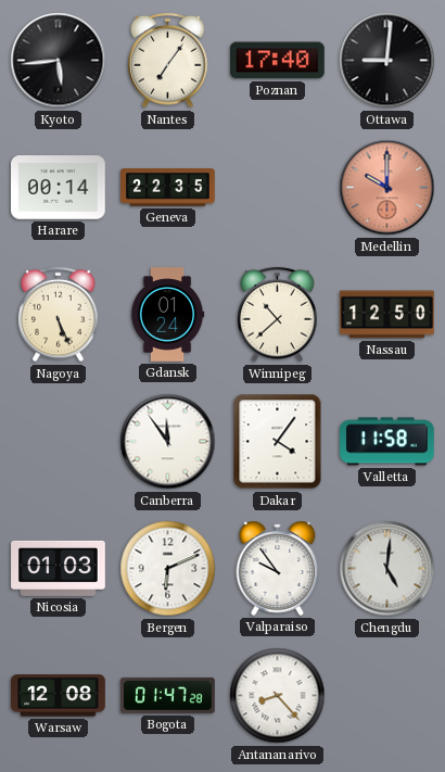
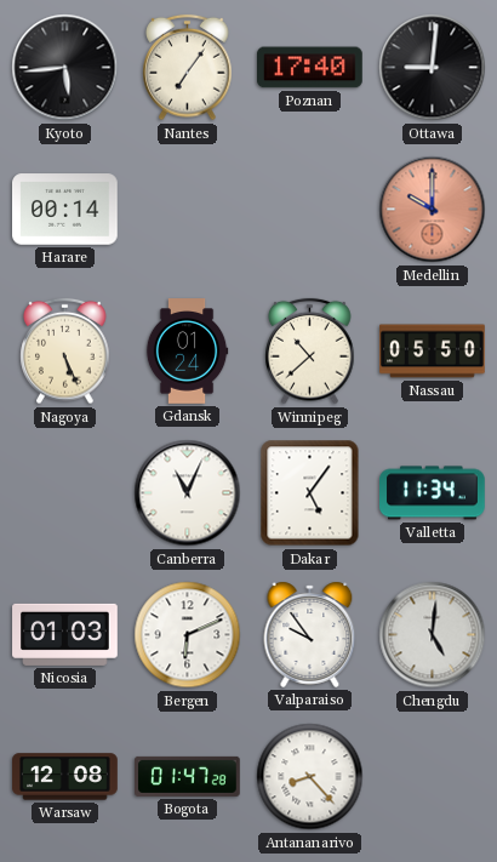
Geneva: 22:35 -> none (168, 188)
Nassau: 12:50 -> 05:50 (433, 352)
Canberra: 11:54 -> 11:04 (188, 493)
Dakar: 4:06 -> 5:06 (310, 493)
Valletta: 11:58 -> 11:34 (433, 493)
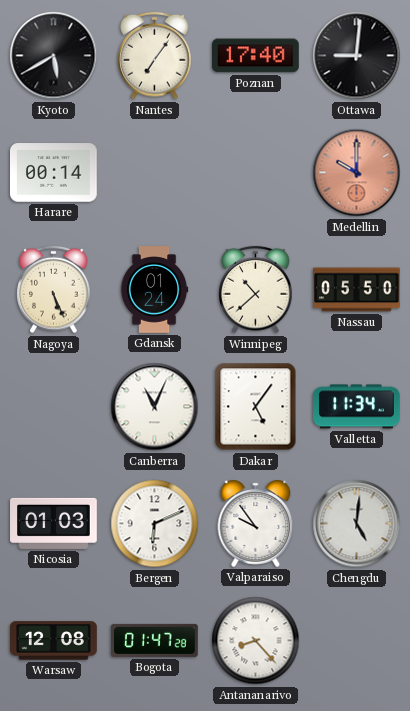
Kyoto: 5:44 -> 5:40 (54, 56)
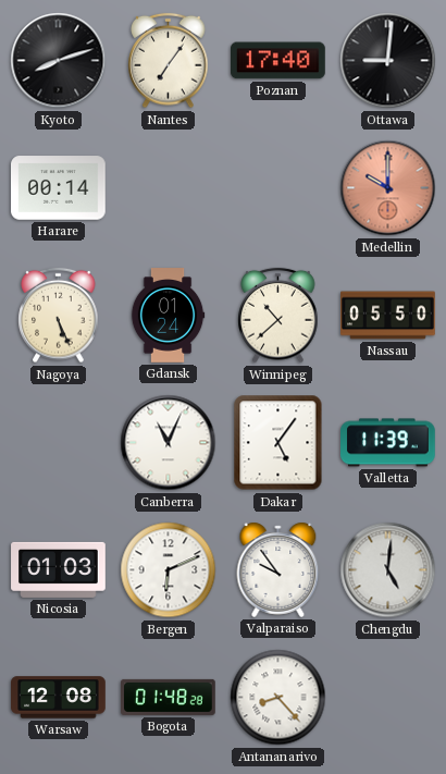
Kyoto: 5:40 -> 8:12 (59, 61)
Valletta: 11:34 -> 11:39 (388, 443)
Bogota: 01:47 -> 01:48 (169, 697)
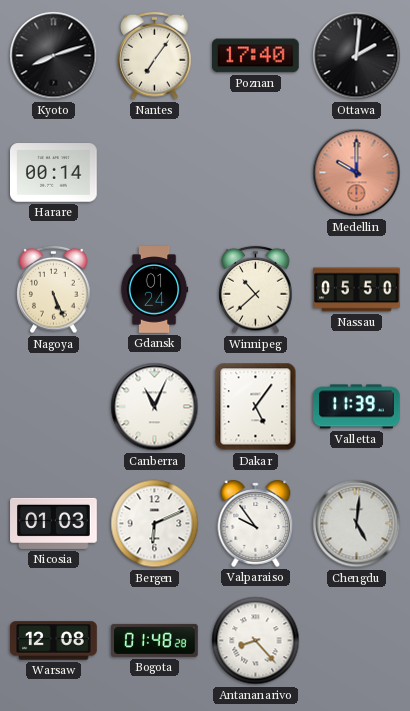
Ottawa: 9:01 -> 2:01 (357, 56)
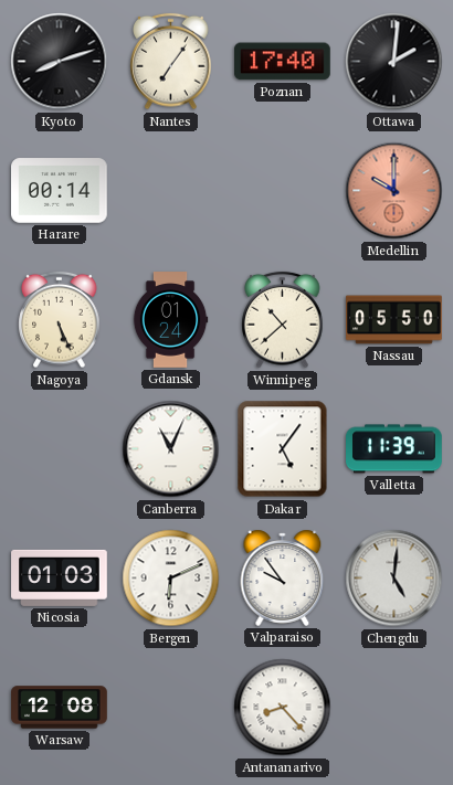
Bogota: 01:48 -> none (155, 640)
